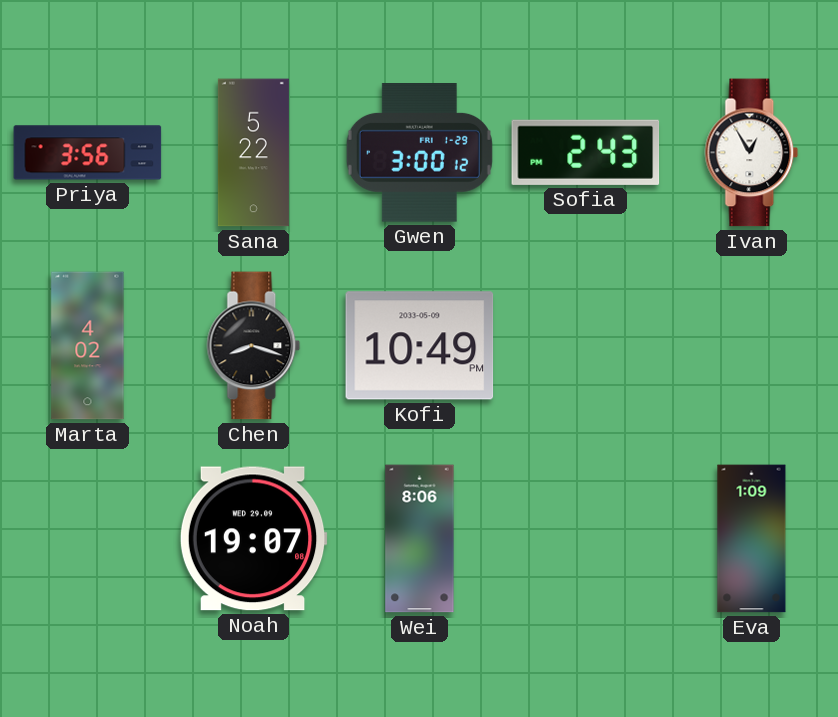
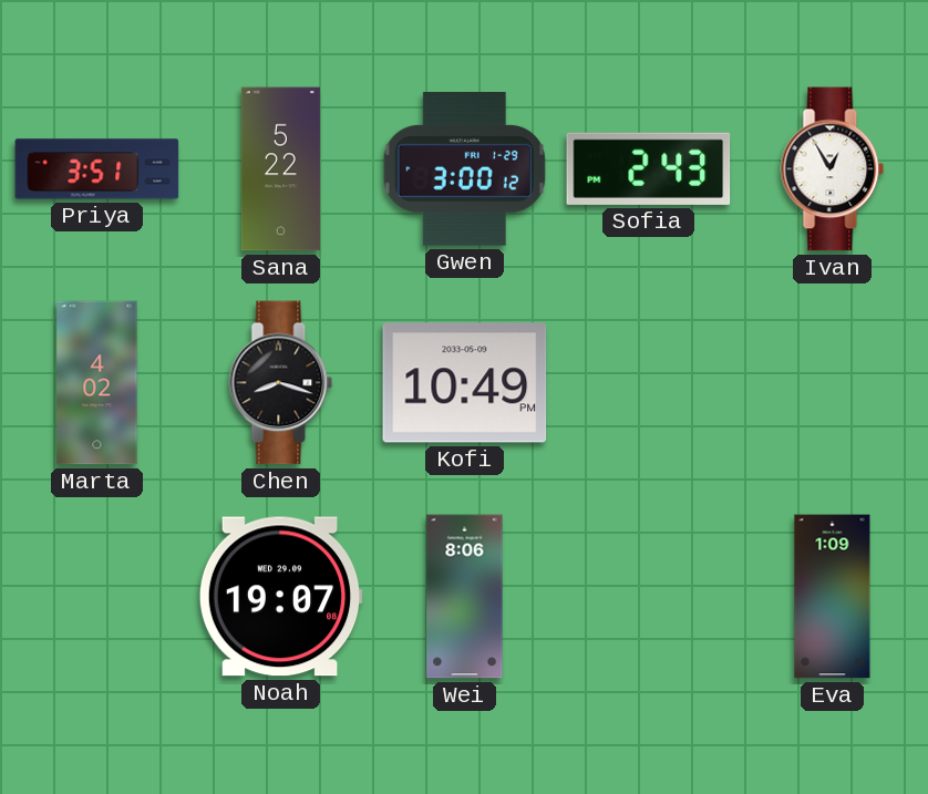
Priya: 3:56 -> 3:51 (97, 169)
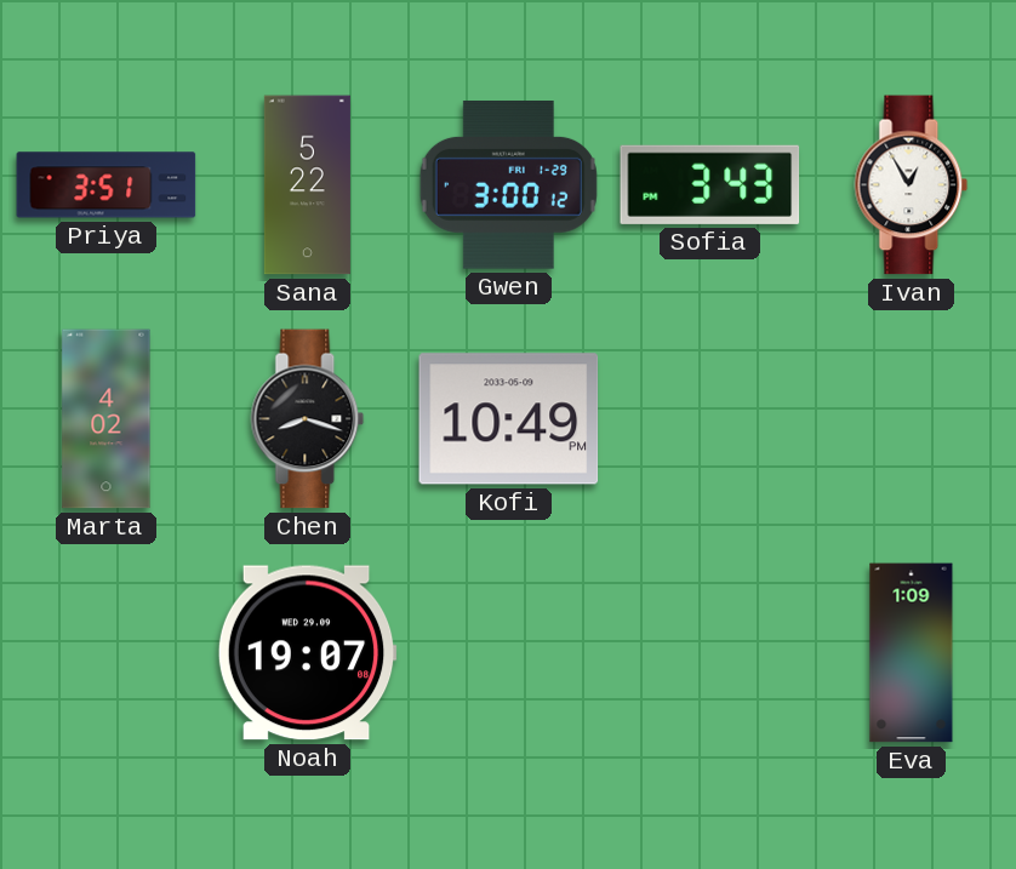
Sofia: 2:43 -> 3:43 (710, 184)
Wei: 8:06 -> none (465, 597)
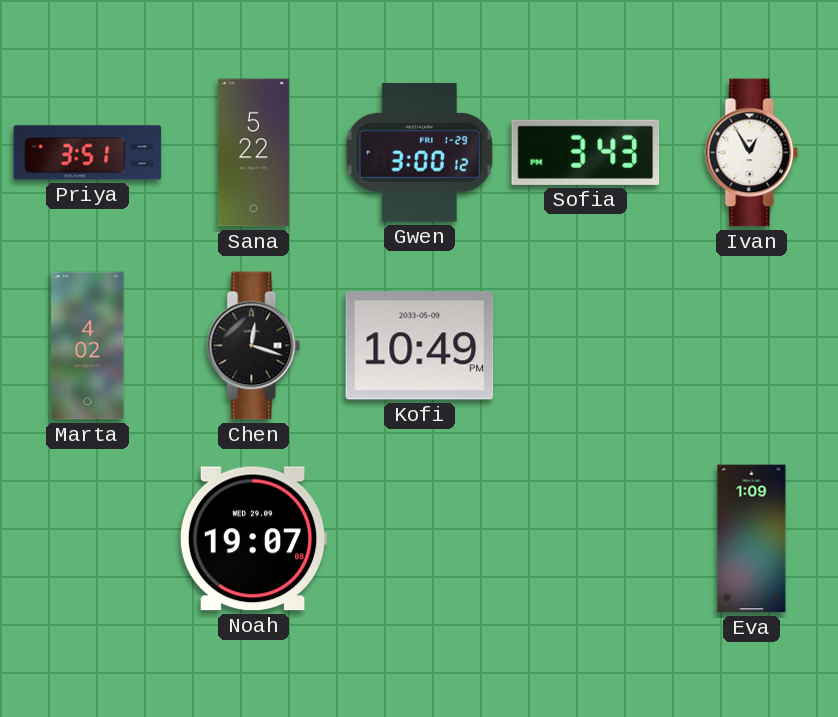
Chen: 8:18 -> 12:18 (254, 346)
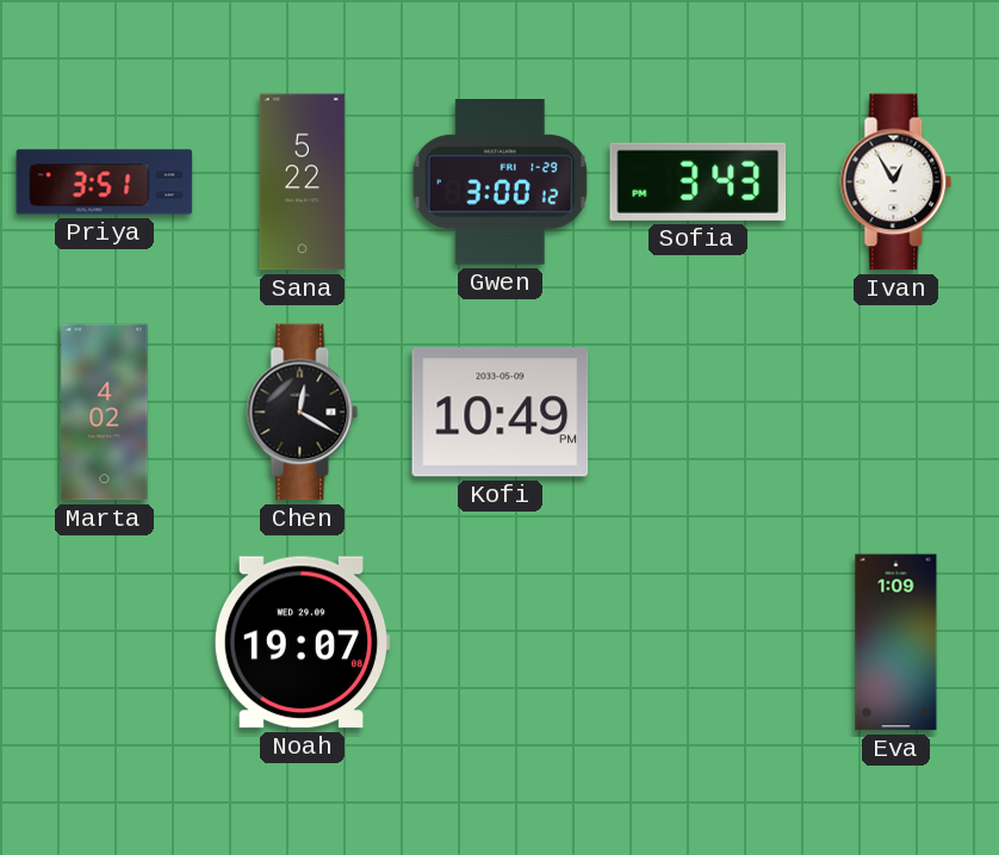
Chen: 12:18 -> 12:20 (303, 413)
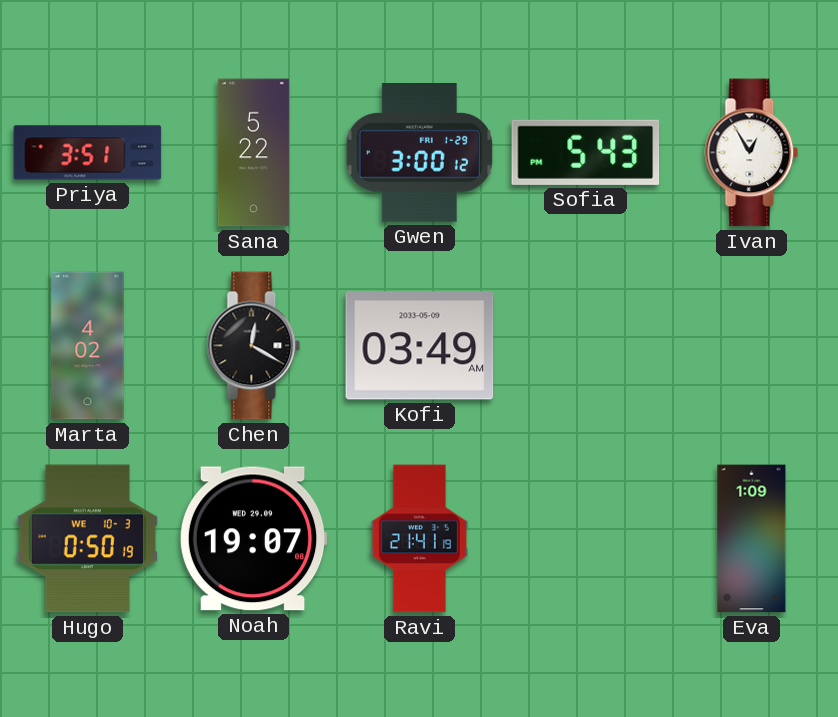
Sofia: 3:43 -> 5:43 (586, 152)
Kofi: 10:49 -> 03:49 (420, 346)
Hugo: none -> 0:50 (87, 539)
Ravi: none -> 21:41 (419, 539)
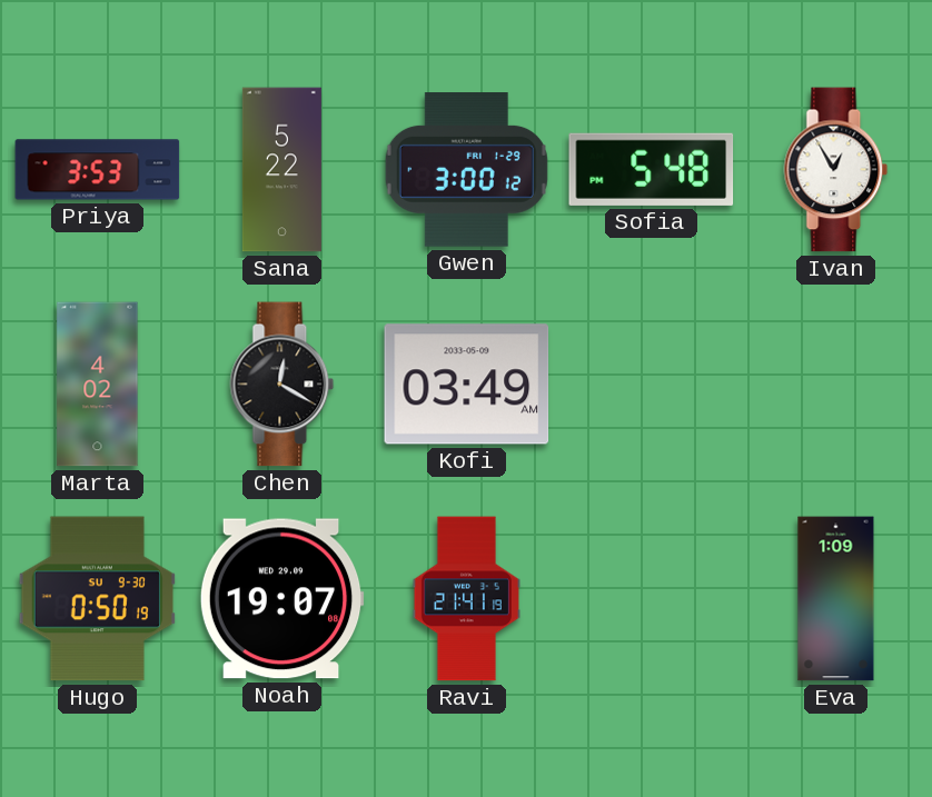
Priya: 3:51 -> 3:53 (98, 170)
Sofia: 5:43 -> 5:48 (652, 169)
Hugo date: WE 10-3 -> SU 9-30 (97, 599)
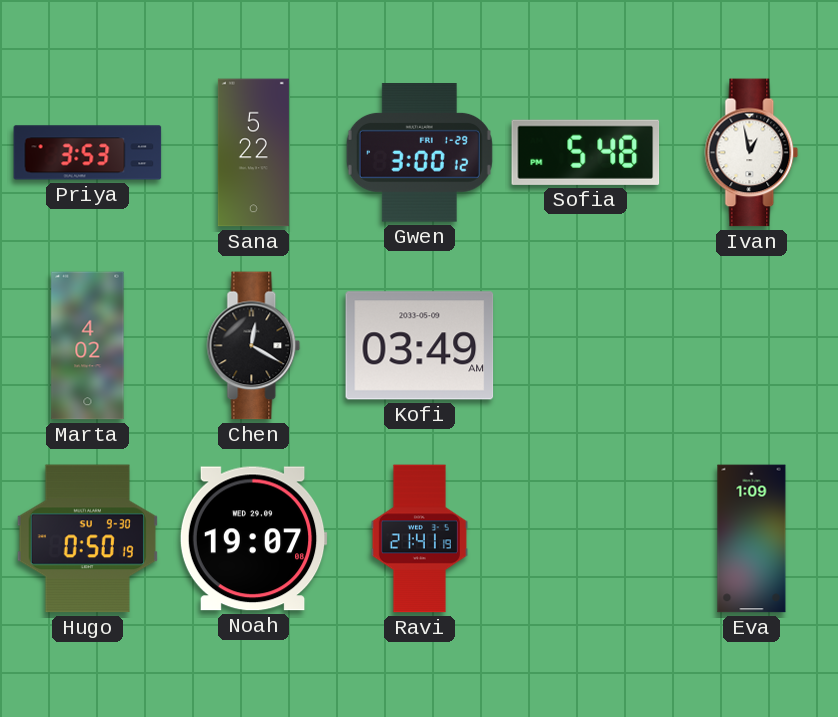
Ivan: 12:55 -> 12:58 (752, 153)
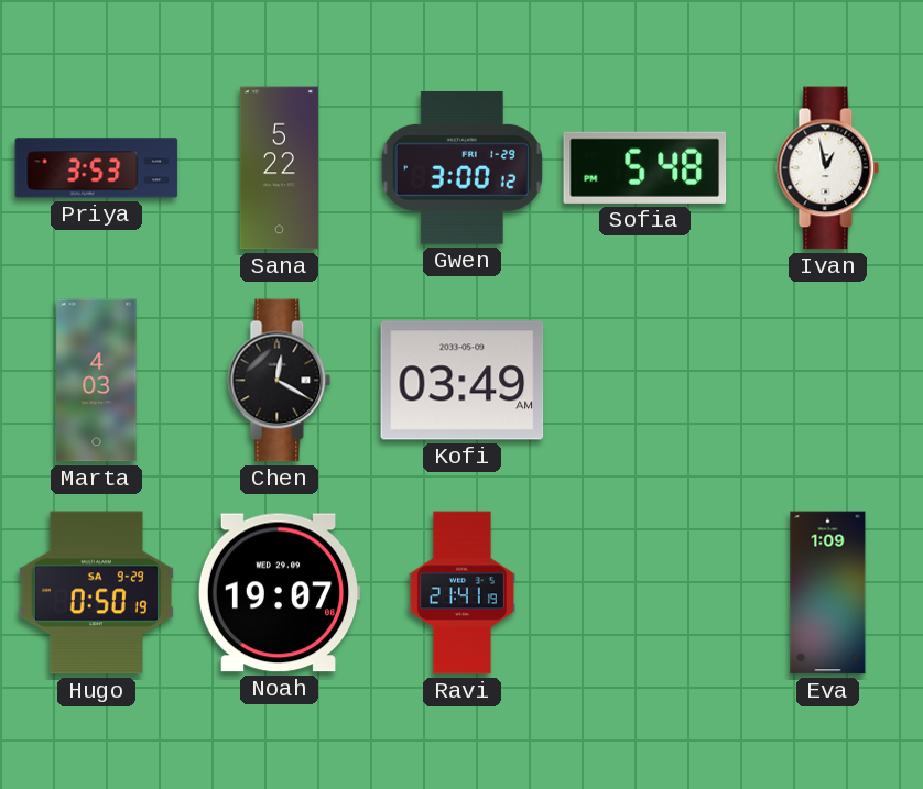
Marta: 4:02 -> 4:03 (97, 381)
Hugo date: SU 9-30 -> SA 9-29 (96, 593)
